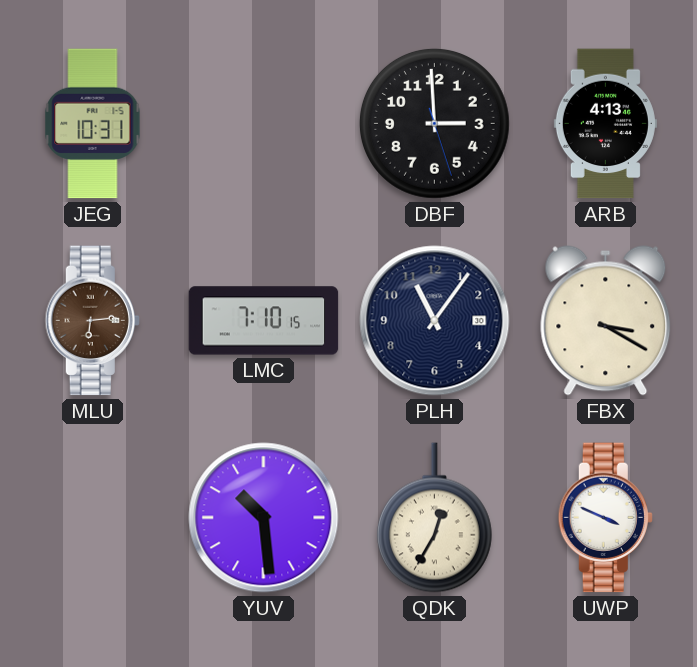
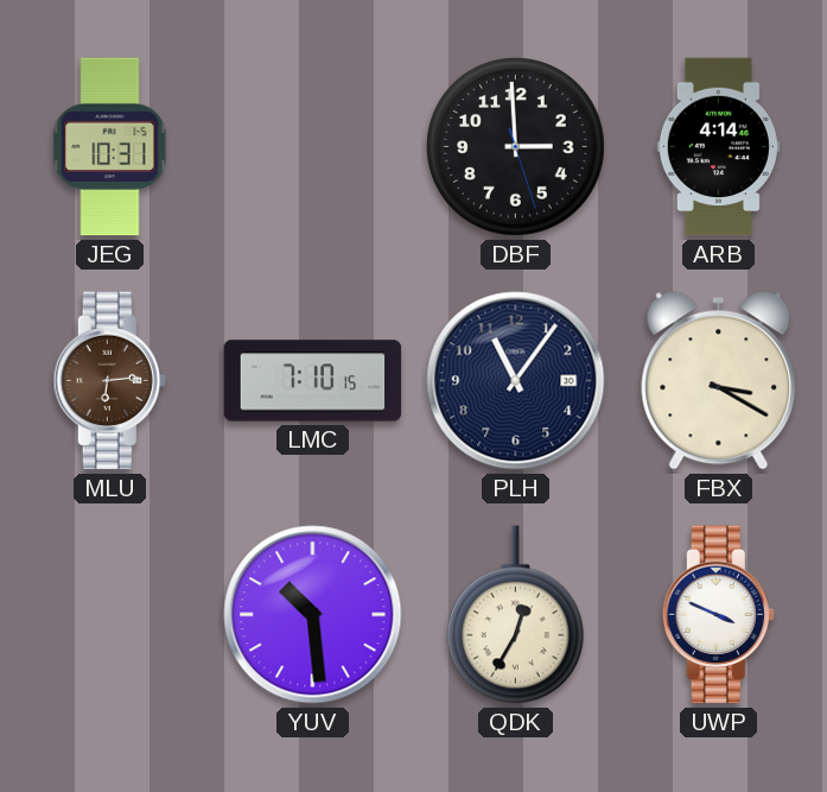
ARB: 4:13 -> 4:14 (718, 147)
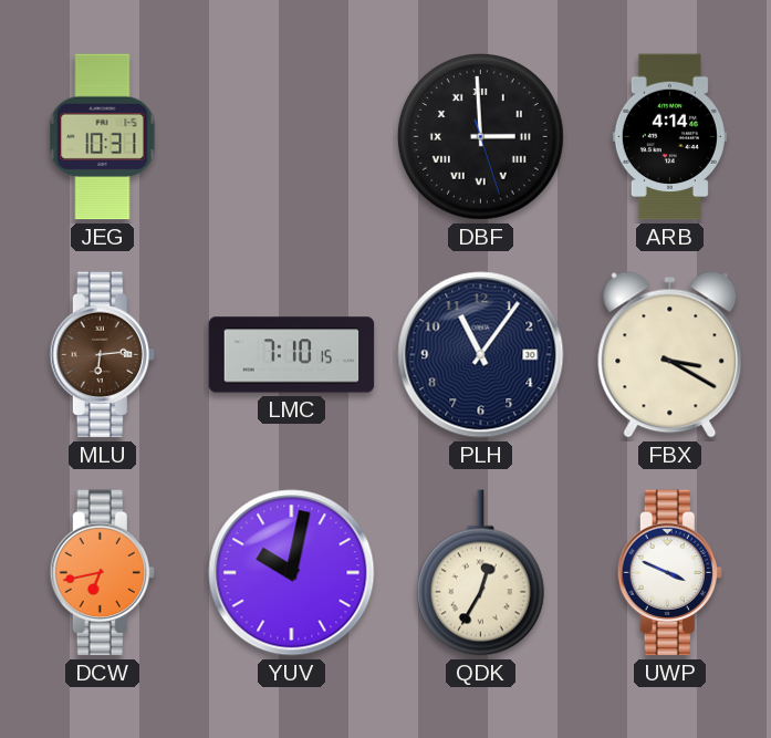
DBF numerals: Arabic -> Roman (480, 136)
DCW: none -> 6:43 (102, 573)
YUV: 10:29 -> 10:02 (292, 573)
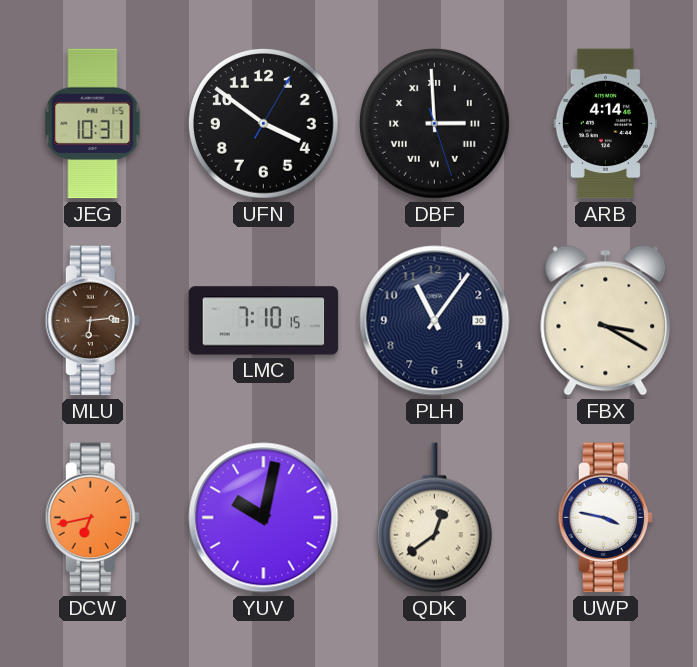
UFN: none -> 3:51 (263, 123)
QDK: 12:35 -> 12:39 (434, 518)
UWP: 3:49 -> 3:47 (605, 518)
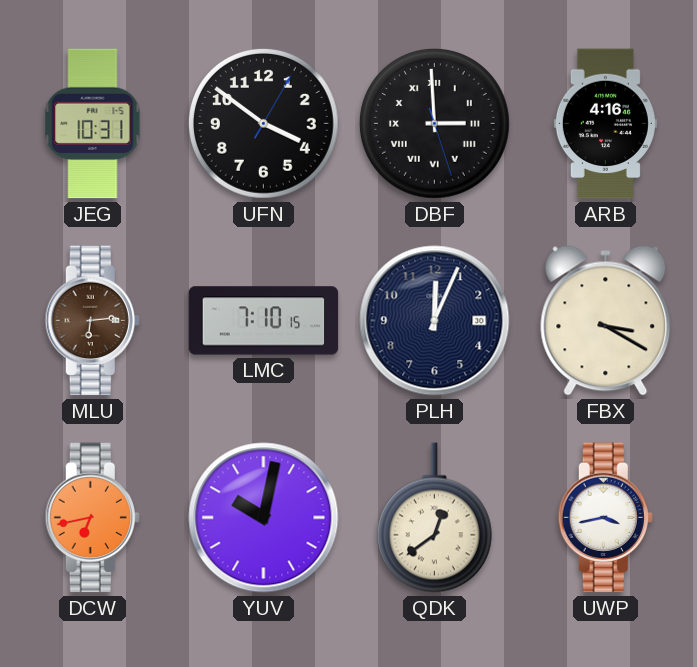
ARB: 4:14 -> 4:16 (605, 124)
PLH: 11:06 -> 12:04 (435, 321)
UWP: 3:47 -> 3:43 (605, 518)
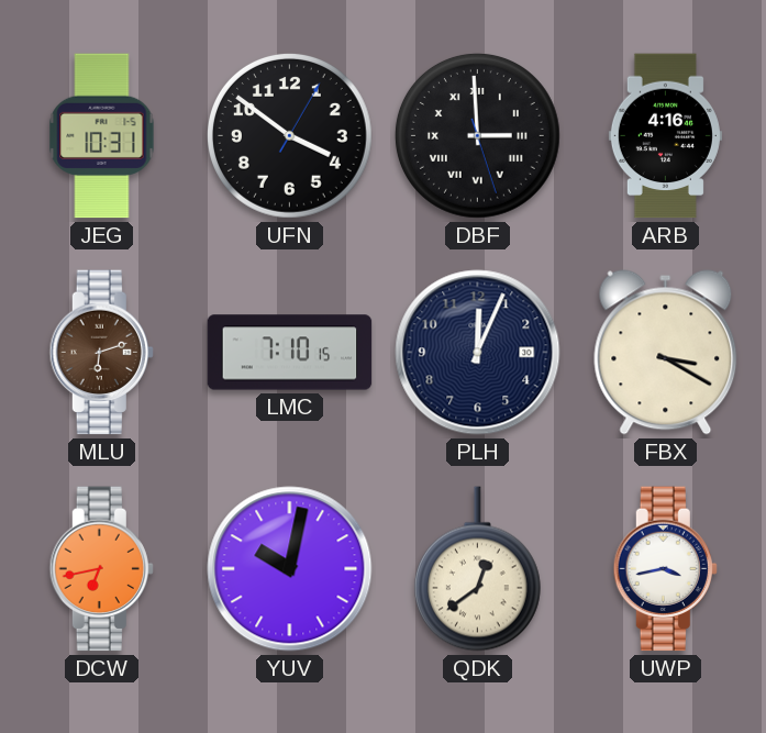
MLU: 6:14 -> 6:12 (101, 353)
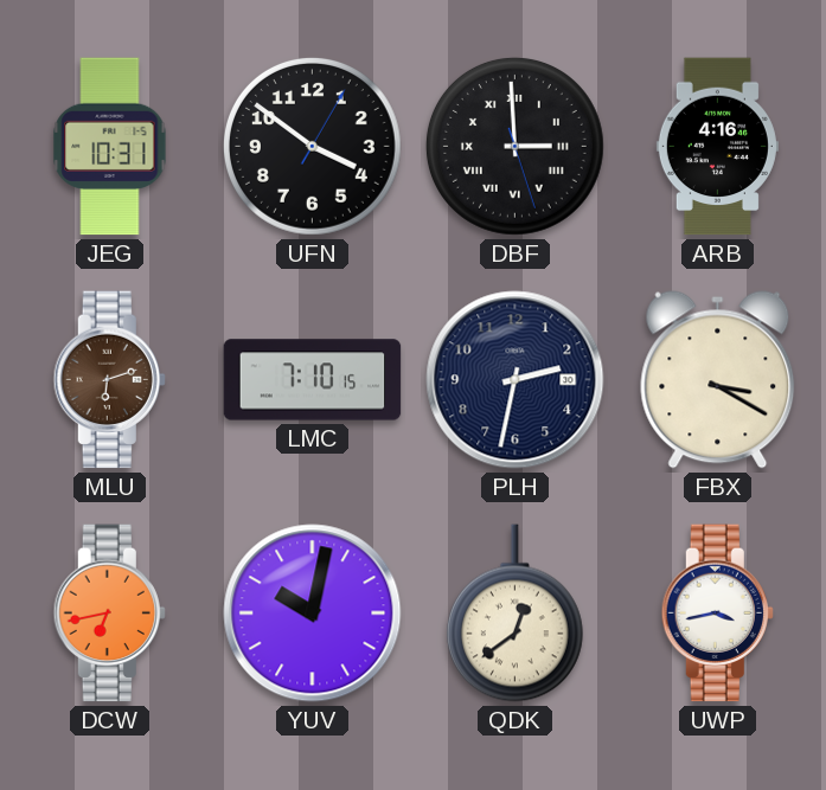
PLH: 12:04 -> 2:32 (516, 380)
